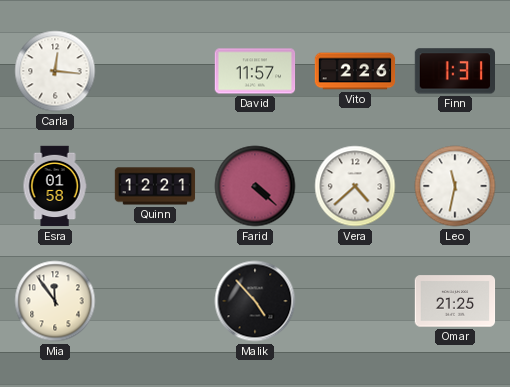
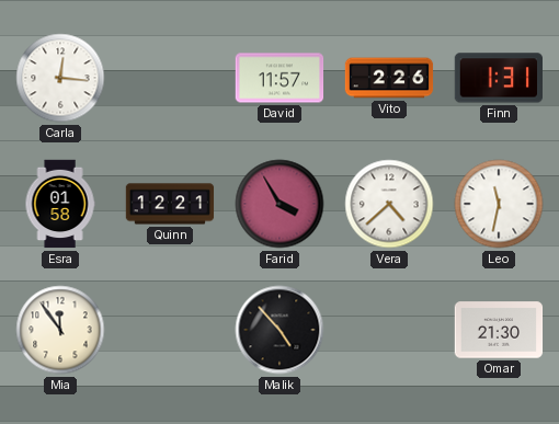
Farid: 4:22 -> 3:55 (279, 204)
Omar: 21:25 -> 21:30 (499, 330)
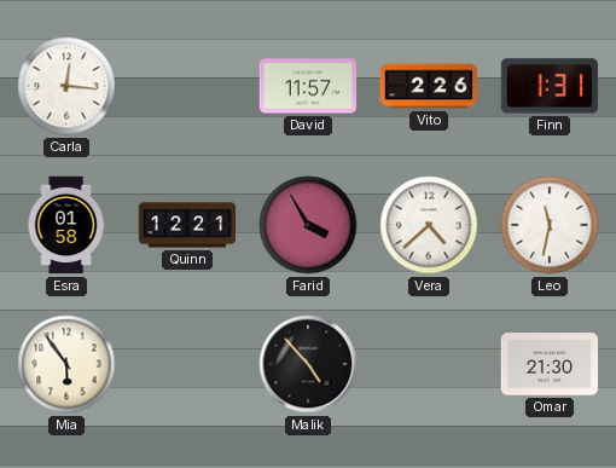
Mia: 11:54 -> 5:54 (66, 364)
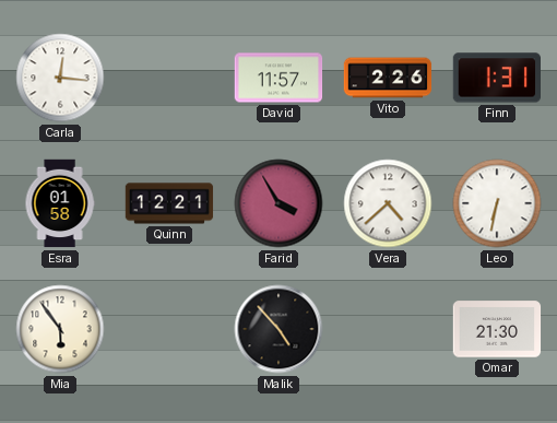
Leo: 11:32 -> 6:32 (497, 203)
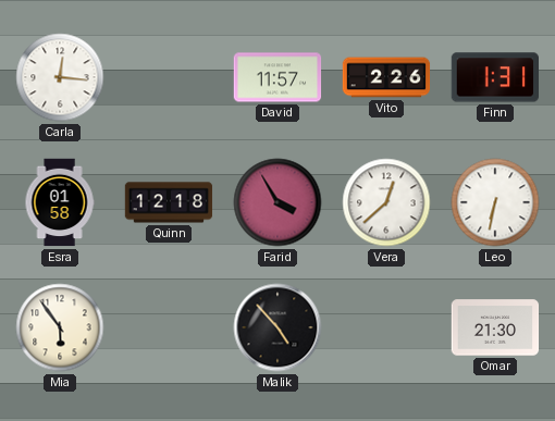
Quinn: 12:21 -> 12:18 (169, 202)
Vera: 4:38 -> 12:38 (386, 202)
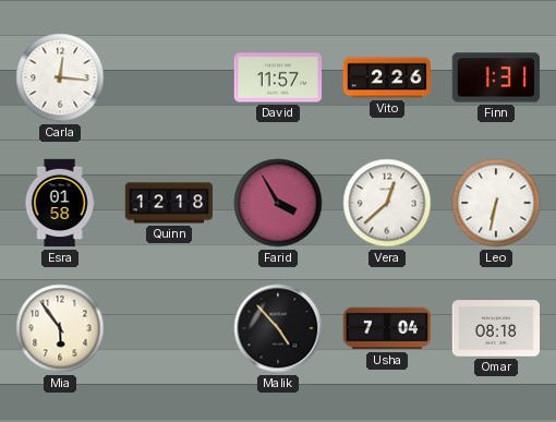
Usha: none -> 7:04 (387, 328)
Omar: 21:30 -> 08:18 (496, 328)
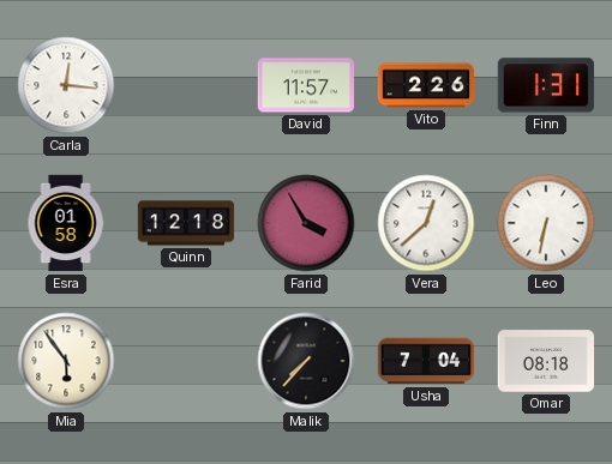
Malik: 4:53 -> 7:37 (306, 361)
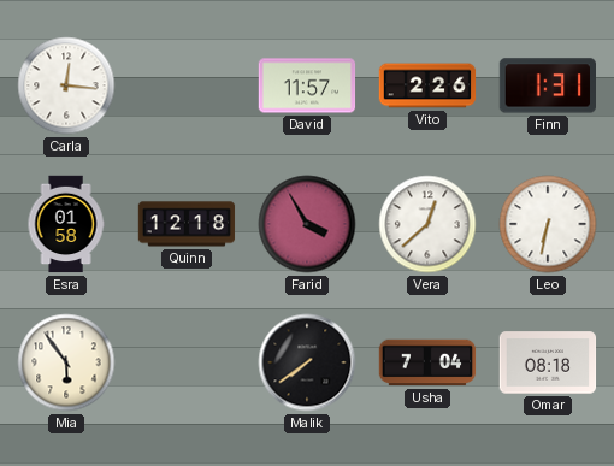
Malik: 7:37 -> 7:39 (307, 362)
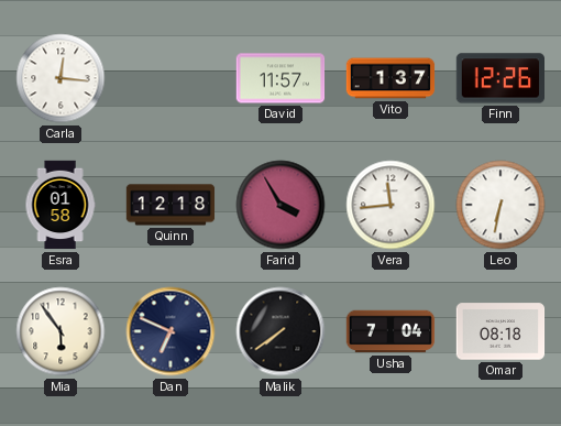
Vito: 2:26 -> 1:37 (391, 78)
Finn: 1:31 -> 12:26 (501, 78)
Vera: 12:38 -> 11:44 (391, 205)
Dan: none -> 6:49 (170, 331)
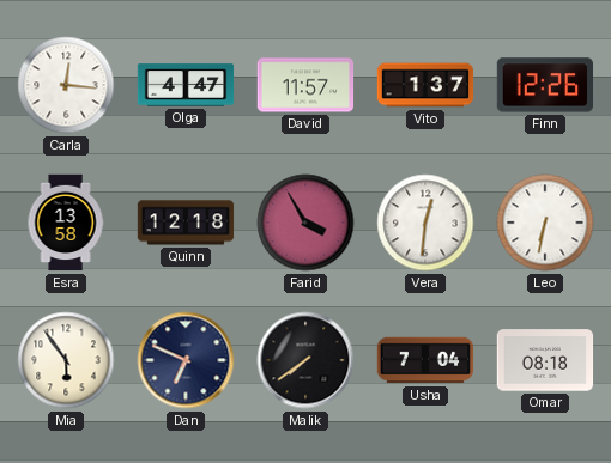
Olga: none -> 4:47 (186, 85)
Esra: 01:58 -> 13:58 (66, 223)
Vera: 11:44 -> 12:31 (425, 223)
